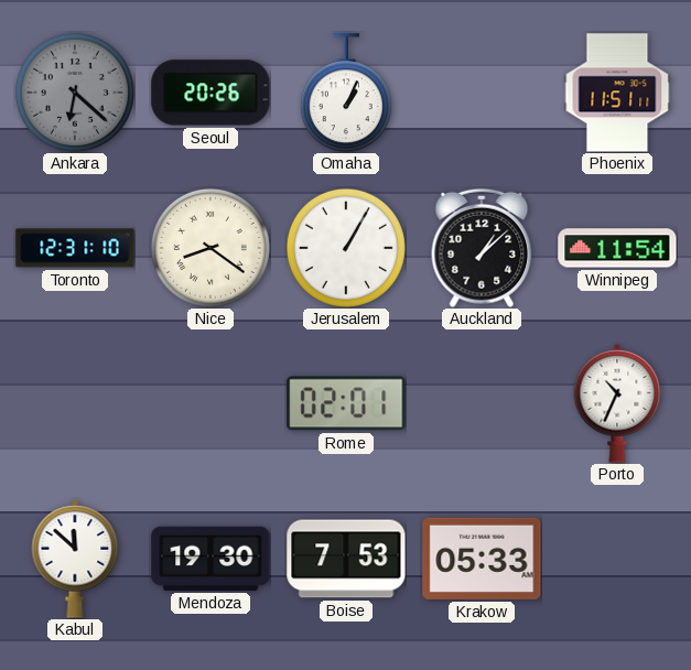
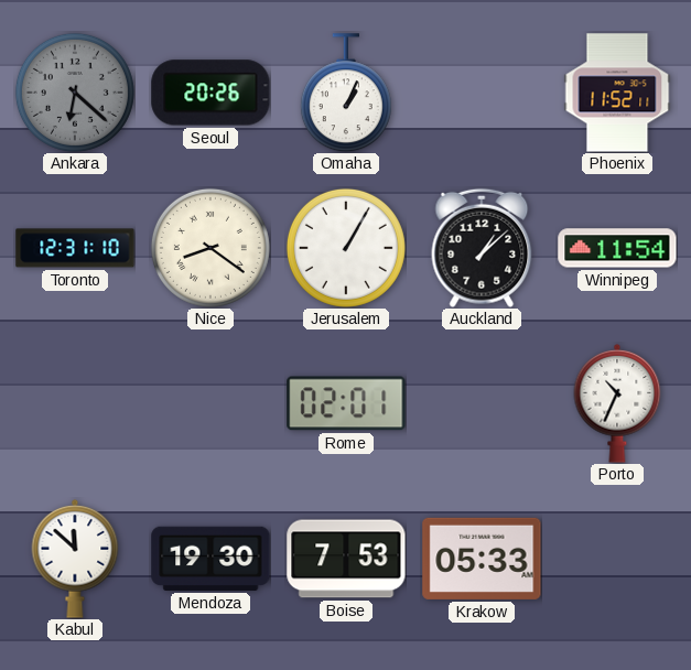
Phoenix: 11:51 -> 11:52 (617, 93)
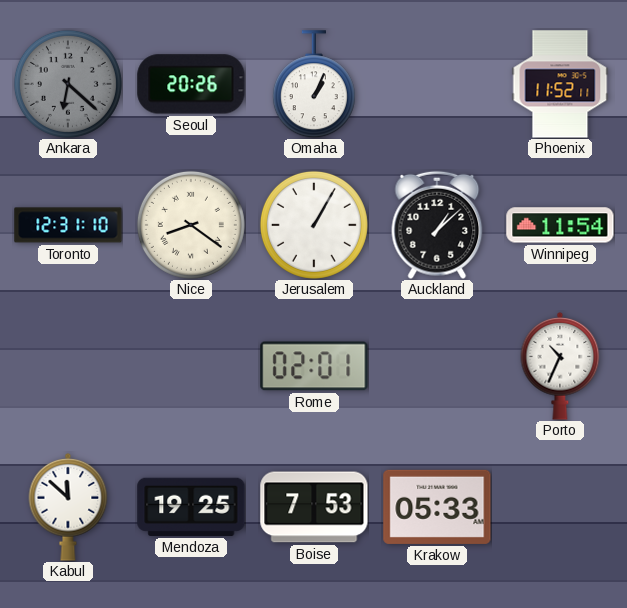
Mendoza: 19:30 -> 19:25 (191, 507)
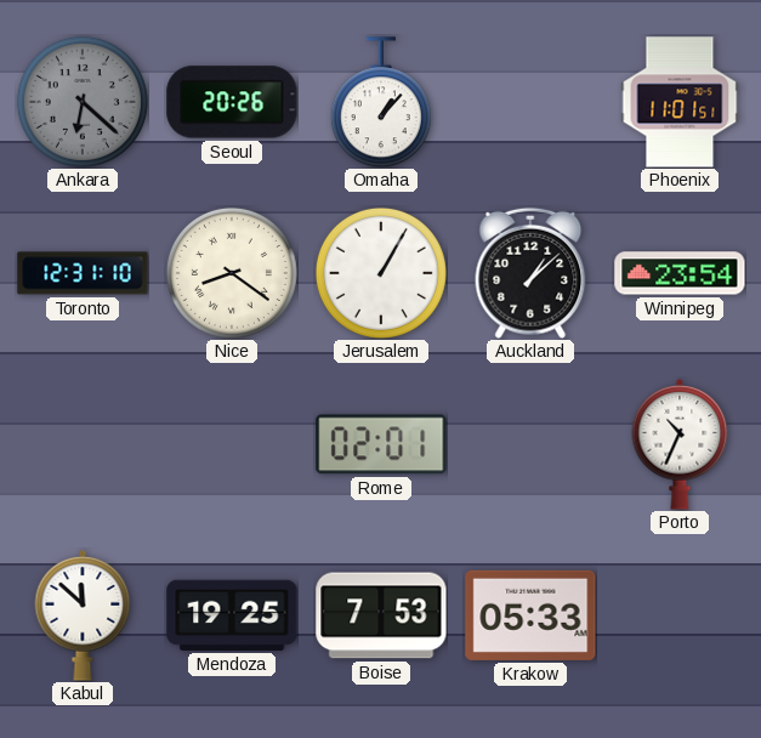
Omaha: 1:04 -> 1:07 (381, 102)
Phoenix: 11:52 -> 11:01 (680, 102)
Winnipeg: 11:54 -> 23:54 (680, 273)
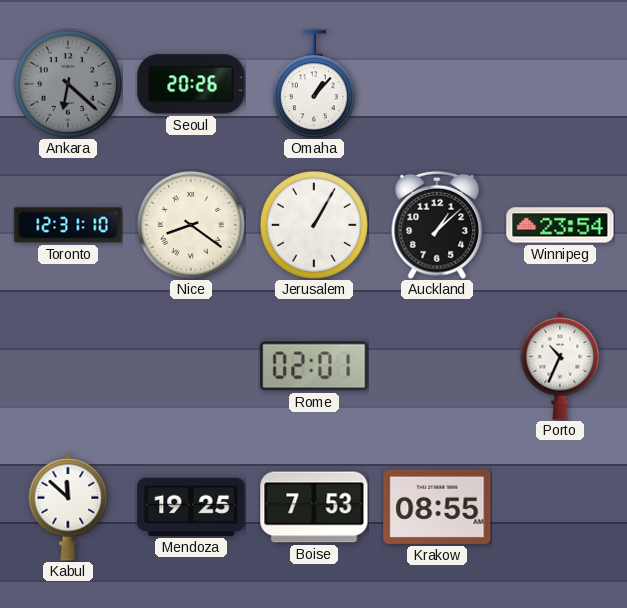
Phoenix: 11:01 -> none (680, 102)
Krakow: 05:33 -> 08:55 (437, 507)
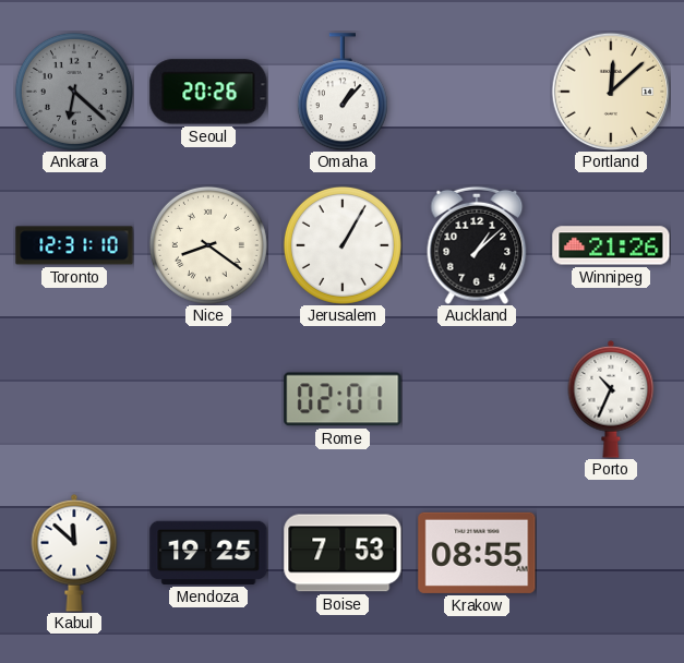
Portland: none -> 12:08 (611, 92)
Winnipeg: 23:54 -> 21:26 (611, 245)
